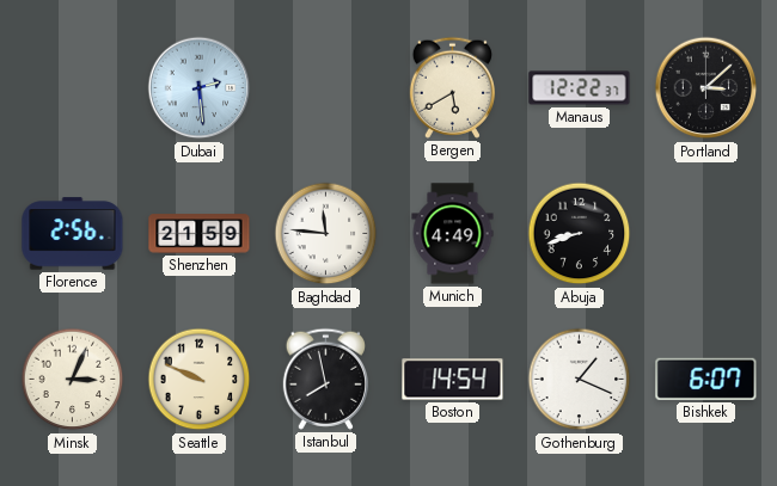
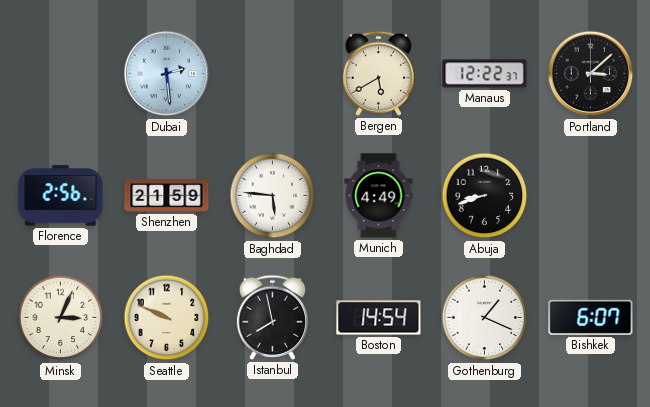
Baghdad: 11:46 -> 5:46 (273, 196)
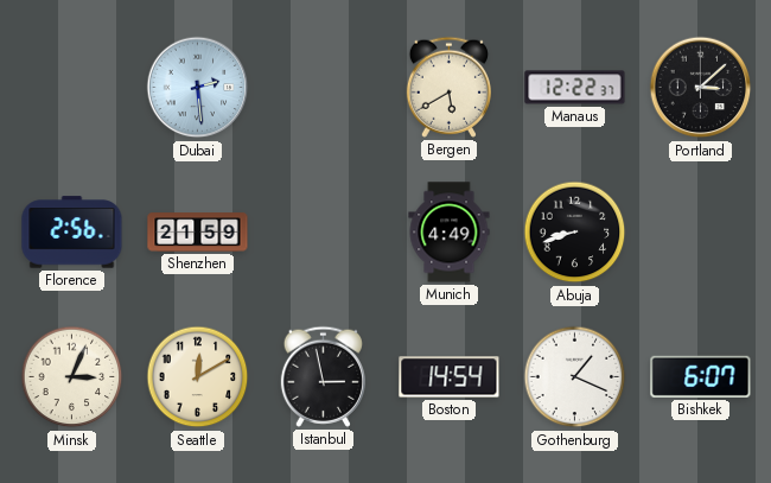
Baghdad: 5:46 -> none (273, 196)
Seattle: 9:49 -> 12:10 (198, 377)
Istanbul: 7:58 -> 2:58 (323, 376)
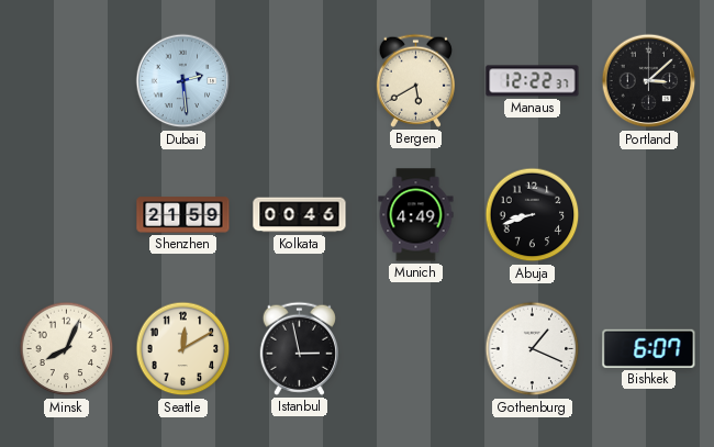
Florence: 2:56 -> none (72, 233)
Kolkata: none -> 00:46 (300, 215)
Minsk: 3:04 -> 8:04 (67, 349)
Boston: 14:54 -> none (450, 377)
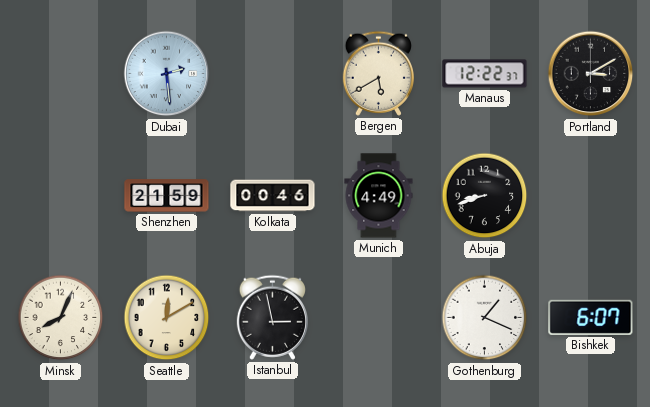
Portland: 3:08 -> 3:10 (591, 74)
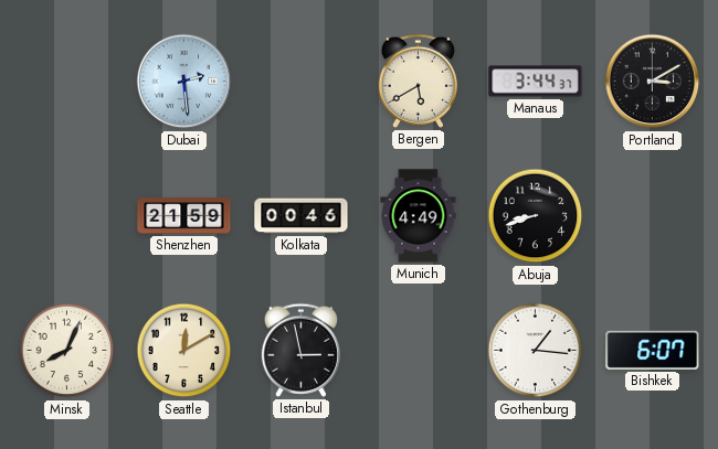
Manaus: 12:22 -> 3:44 (536, 82)
Gothenburg: 1:19 -> 1:16 (536, 351)
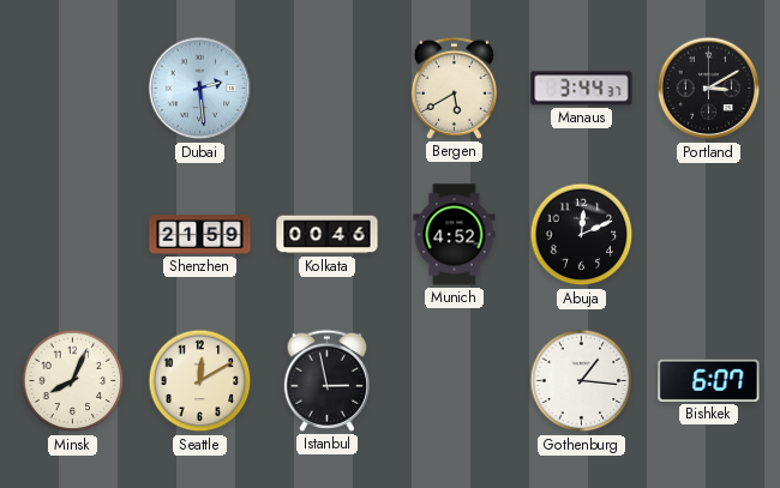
Munich: 4:49 -> 4:52 (455, 235)
Abuja: 8:42 -> 12:11 (582, 235)
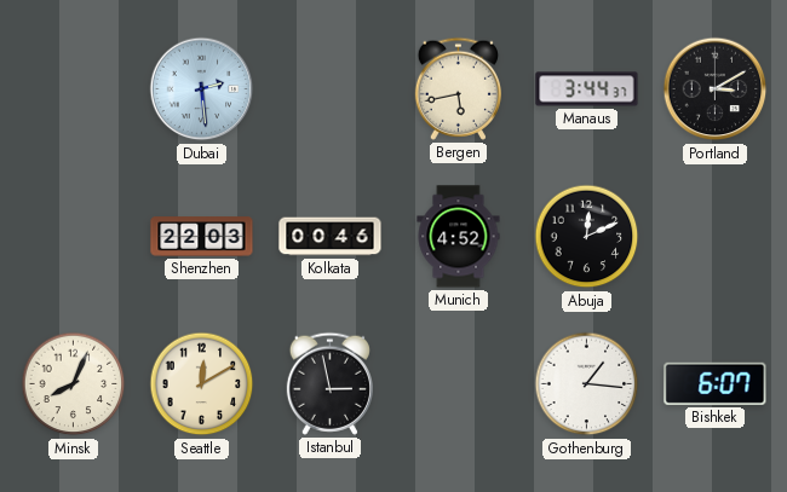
Bergen: 5:40 -> 5:43 (458, 88)
Shenzhen: 21:59 -> 22:03 (202, 237)
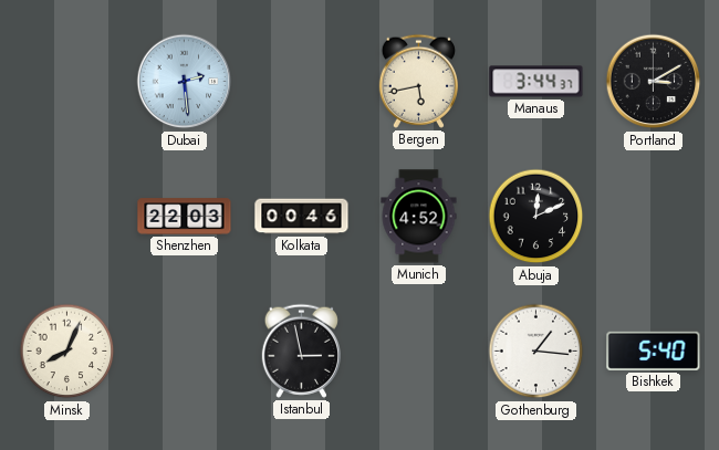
Seattle: 12:10 -> none (202, 384)
Bishkek: 6:07 -> 5:40 (654, 350)
